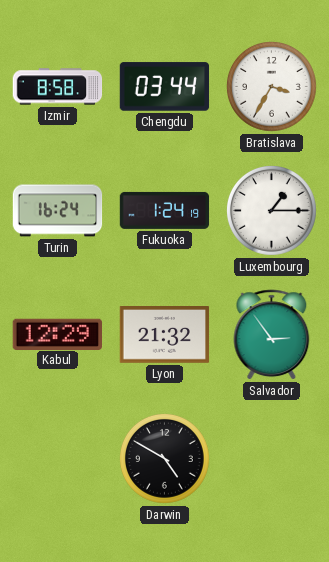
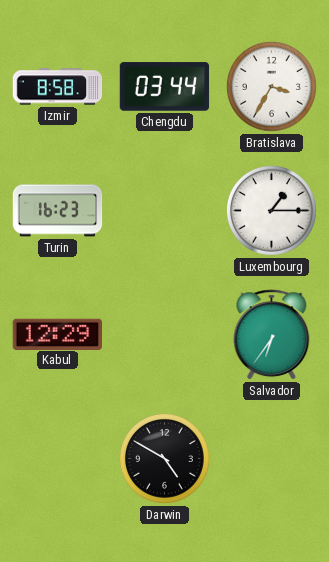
Turin: 16:24 -> 16:23 (58, 211)
Fukuoka: 1:24 -> none (165, 210)
Lyon: 21:32 -> none (165, 335)
Salvador: 2:54 -> 6:36 (272, 335)
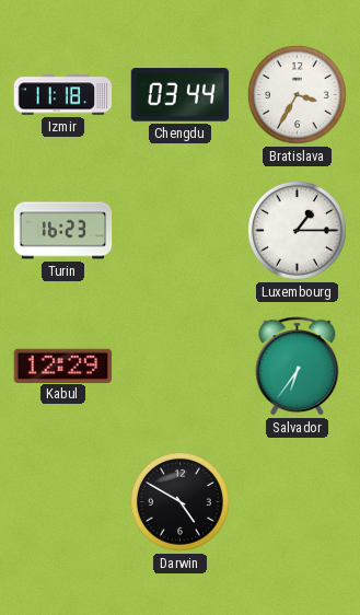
Izmir: 8:58 -> 11:18 (63, 95)
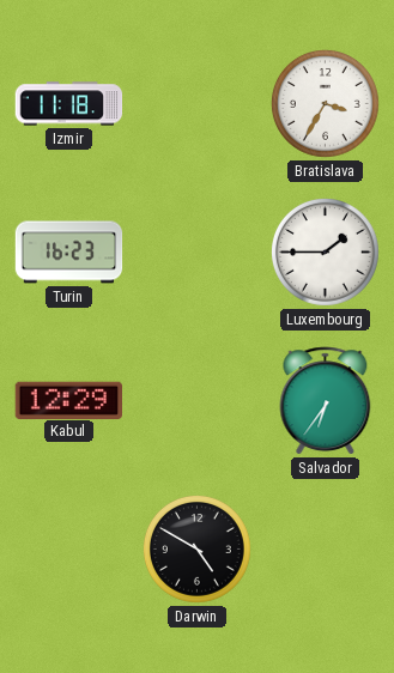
Chengdu: 03:44 -> none (181, 95)
Luxembourg: 1:15 -> 1:45 (326, 253)
